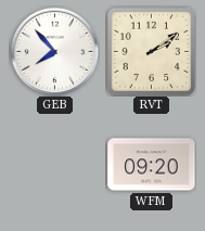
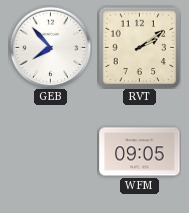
WFM: 09:20 -> 09:05 (140, 152)
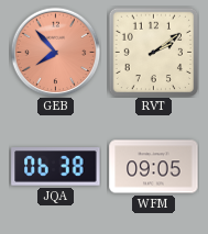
GEB dial: white -> salmon (55, 52)
JQA: none -> 06:38 (56, 167)
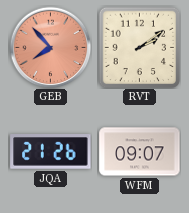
JQA: 06:38 -> 21:26 (51, 152)
WFM: 09:05 -> 09:07 (140, 152)
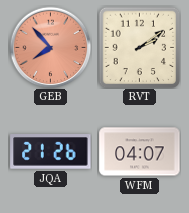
WFM: 09:07 -> 04:07 (140, 152)
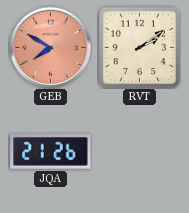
GEB: 7:53 -> 7:50 (50, 47)
WFM: 04:07 -> none (140, 152)
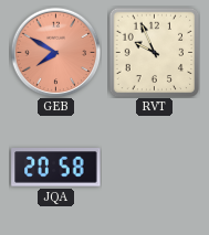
RVT: 2:09 -> 9:56 (154, 52)
JQA: 21:26 -> 20:58 (56, 168)
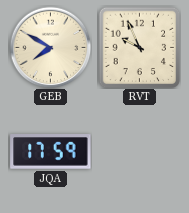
GEB dial: salmon -> cream (50, 47)
JQA: 20:58 -> 17:59 (51, 152)
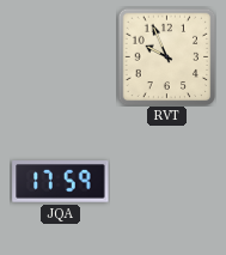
GEB: 7:50 -> none (50, 47)
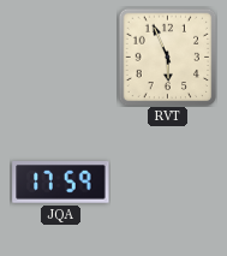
RVT: 9:56 -> 5:56 (167, 56)
